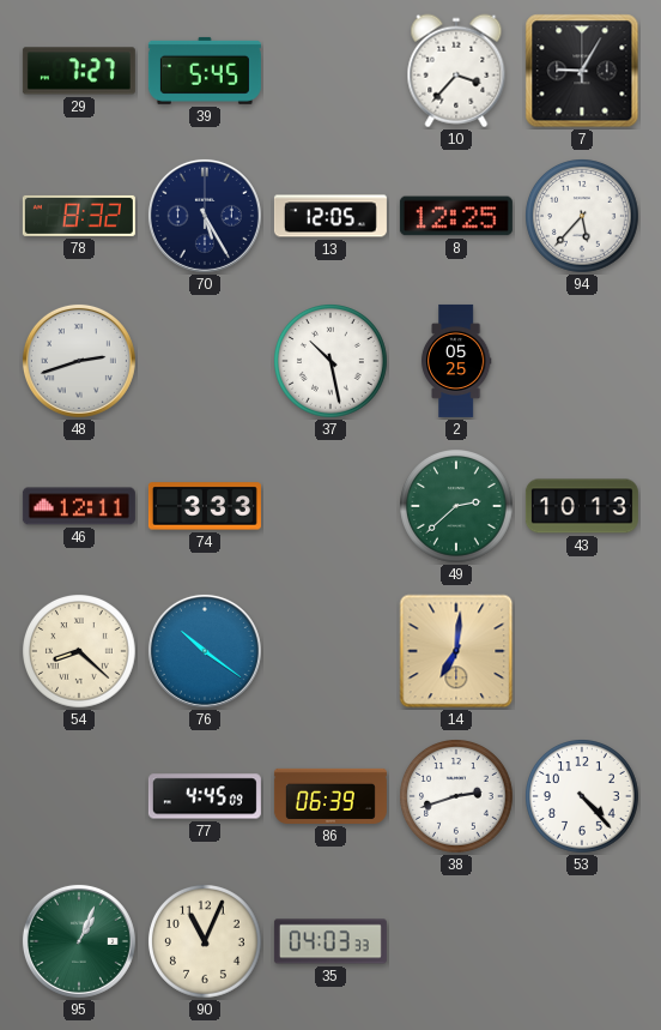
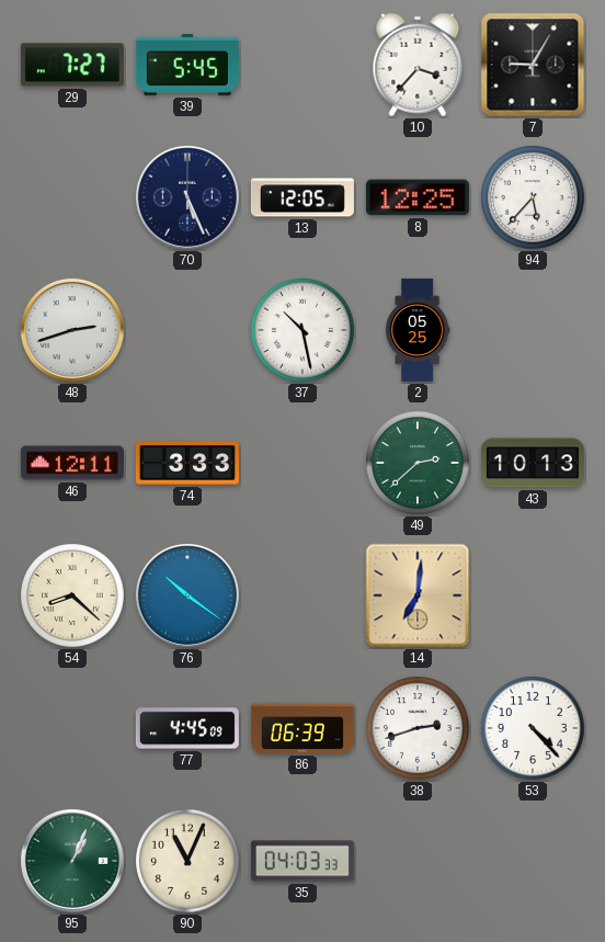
78: 8:32 -> none (79, 216)
70: 5:25 -> 5:26 (187, 197)
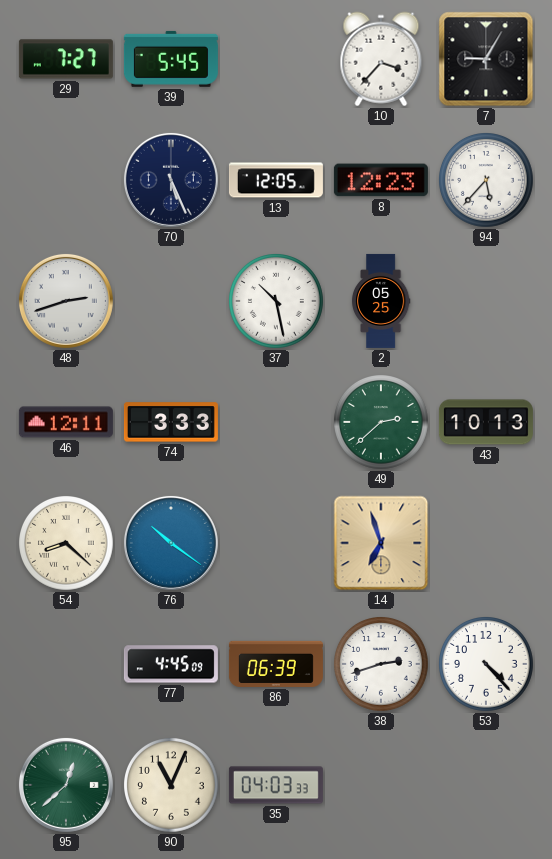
8: 12:25 -> 12:23 (381, 180)
14: 7:01 -> 6:57 (381, 543)
95: 1:04 -> 12:38 (66, 785)
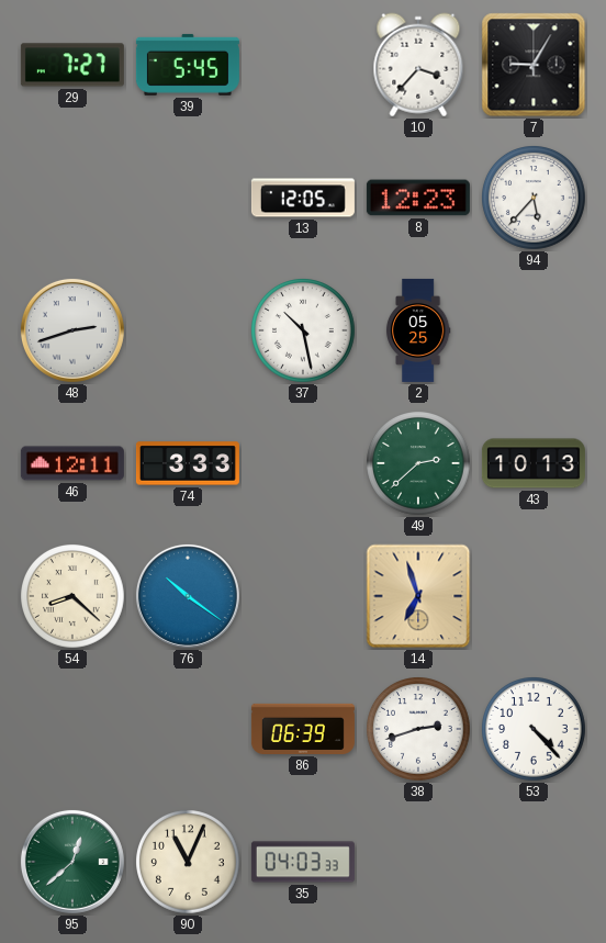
70: 5:26 -> none (171, 180)
77: 4:45 -> none (171, 664)
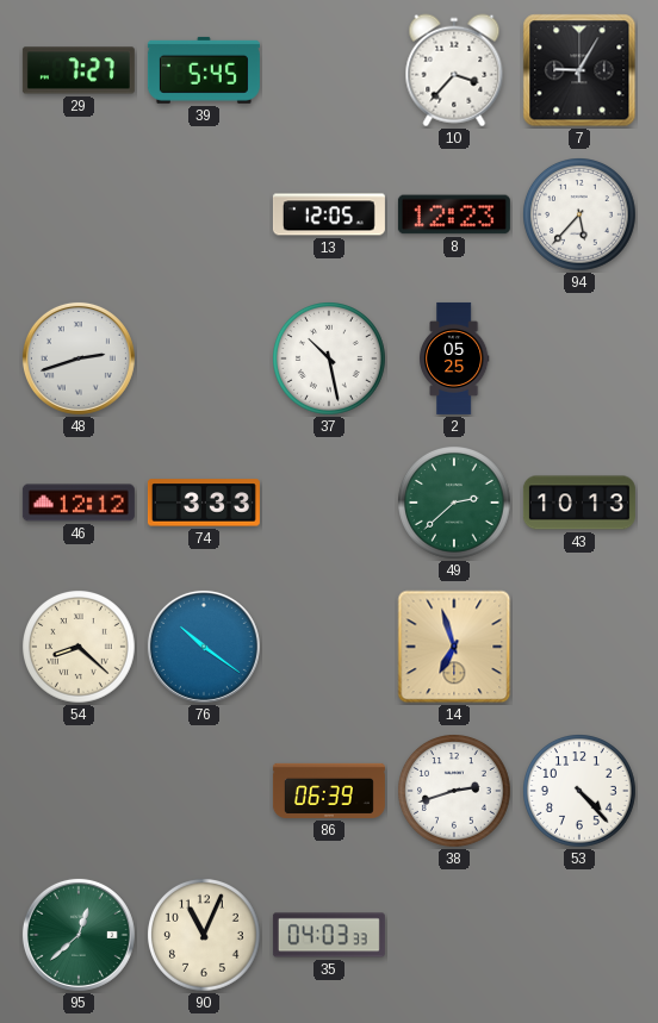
46: 12:11 -> 12:12 (79, 503)
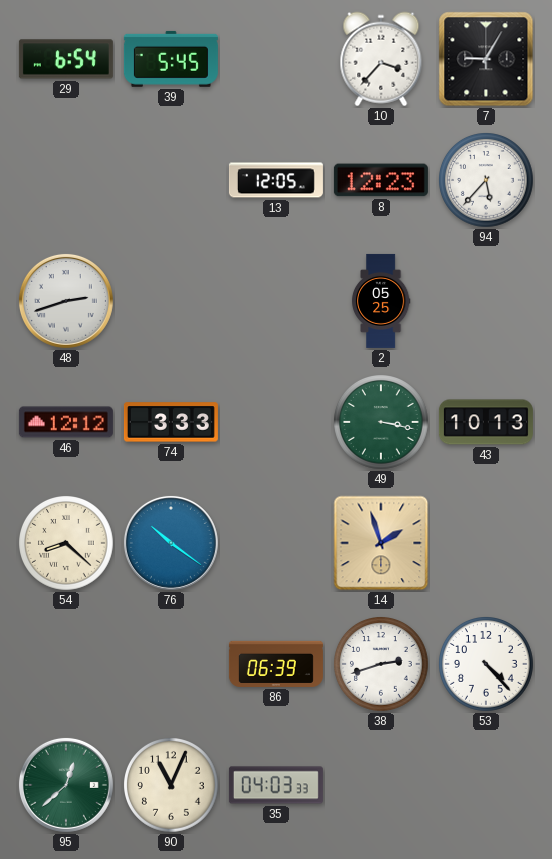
29: 7:27 -> 6:54 (66, 59)
37: 10:28 -> none (330, 360)
49: 2:38 -> 3:17 (382, 423)
14: 6:57 -> 1:57 (381, 543)
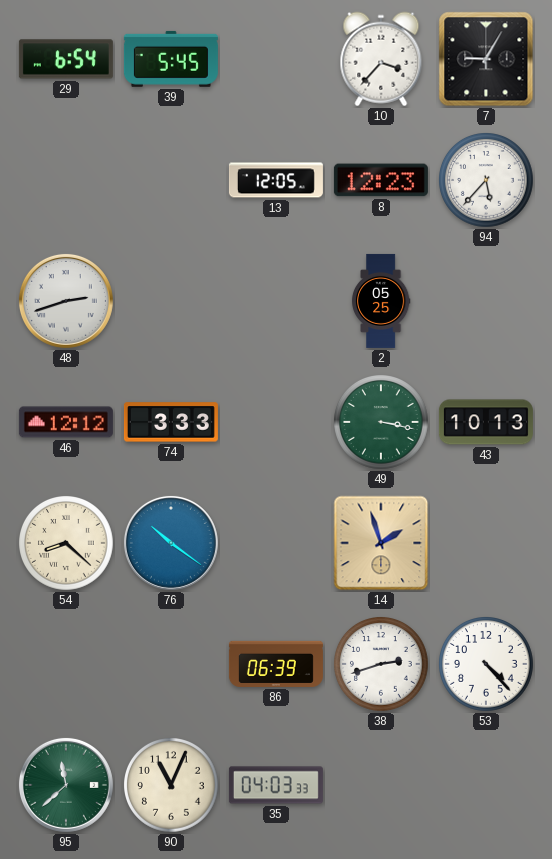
95: 12:38 -> 11:38 (66, 785)
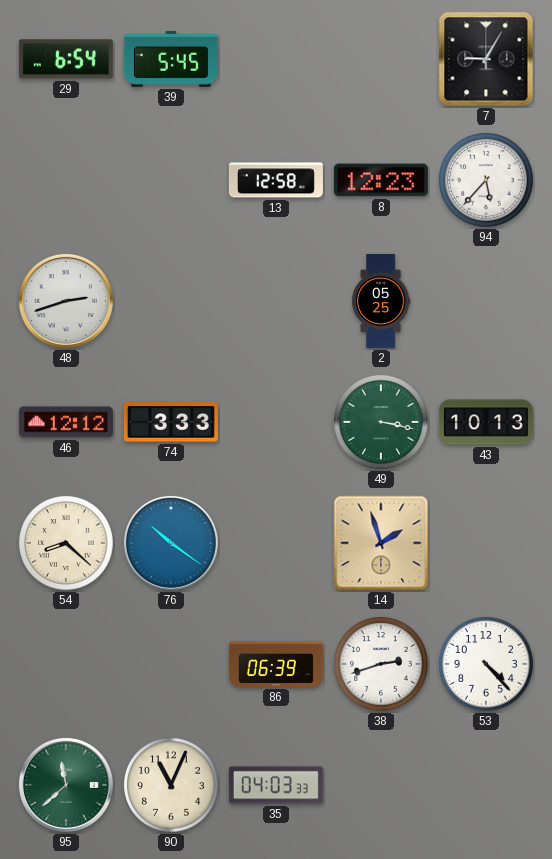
10: 3:37 -> none (381, 59)
13: 12:05 -> 12:58 (276, 180)
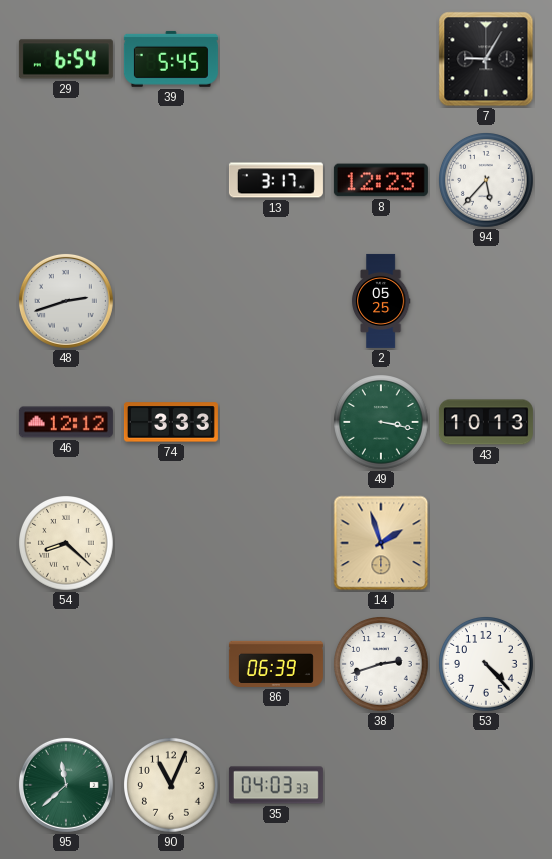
13: 12:58 -> 3:17 (276, 180)
76: 10:21 -> none (171, 543)
